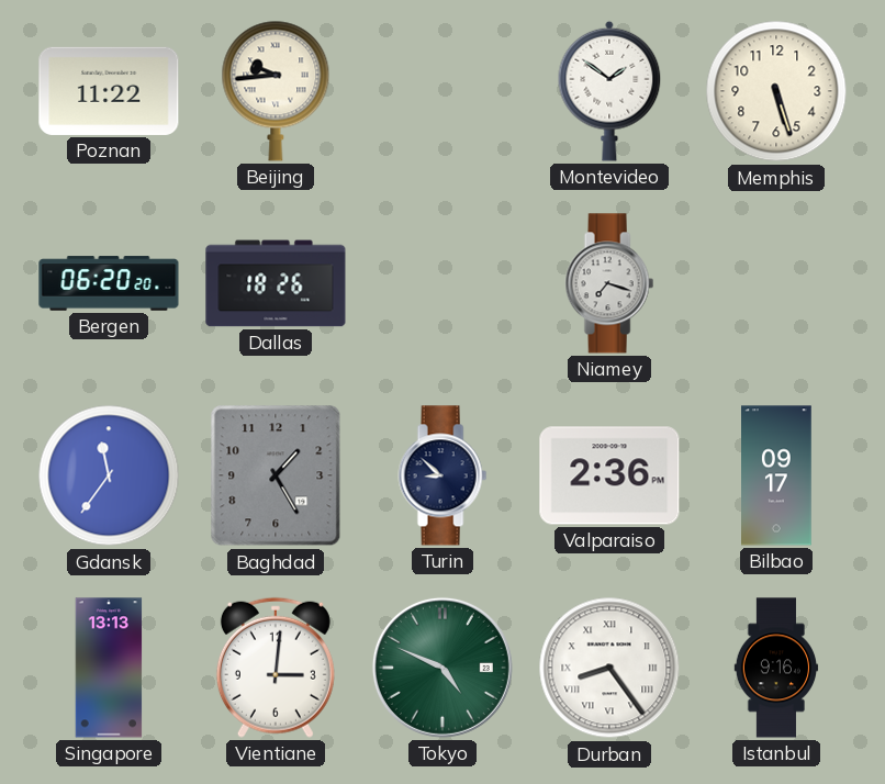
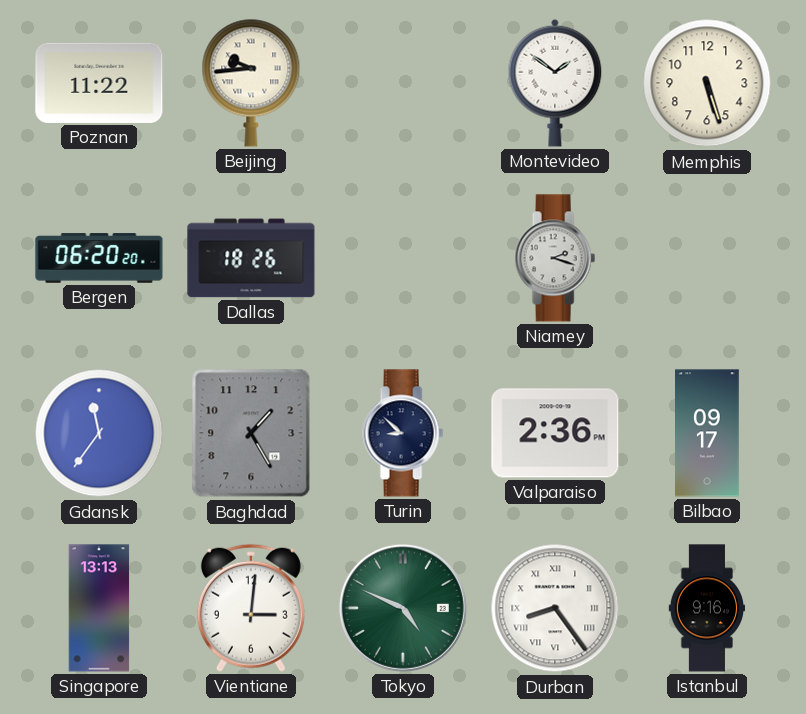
Niamey: 7:18 -> 2:18 (555, 258)
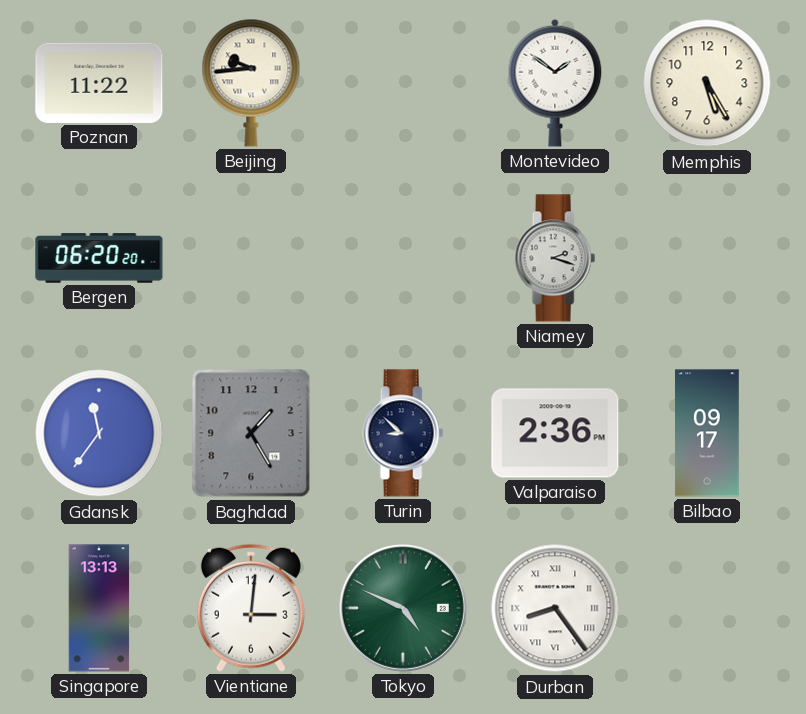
Memphis: 5:27 -> 5:25 (707, 83)
Dallas: 18:26 -> none (251, 258)
Istanbul: 9:16 -> none (707, 608)
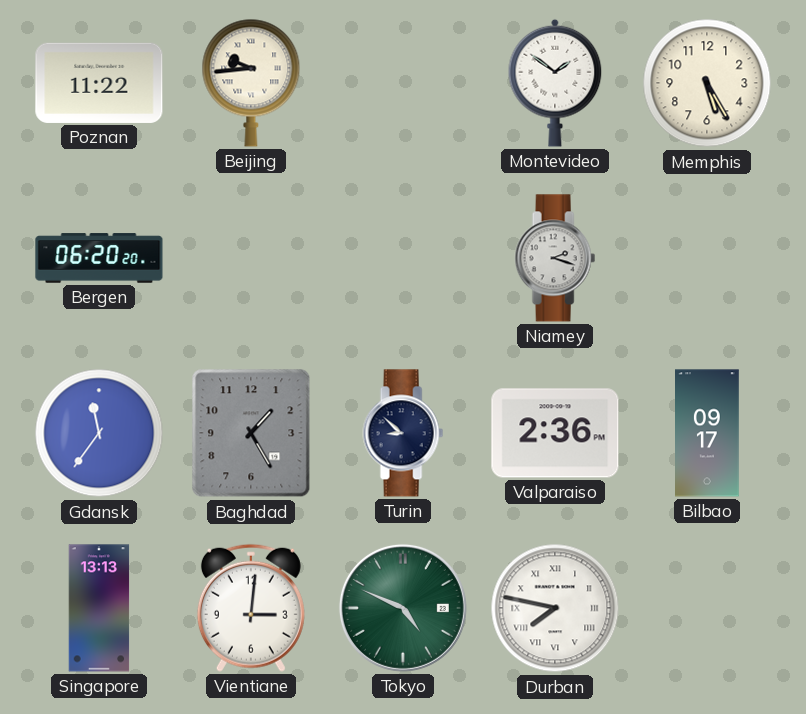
Durban: 8:24 -> 7:47 (555, 608)
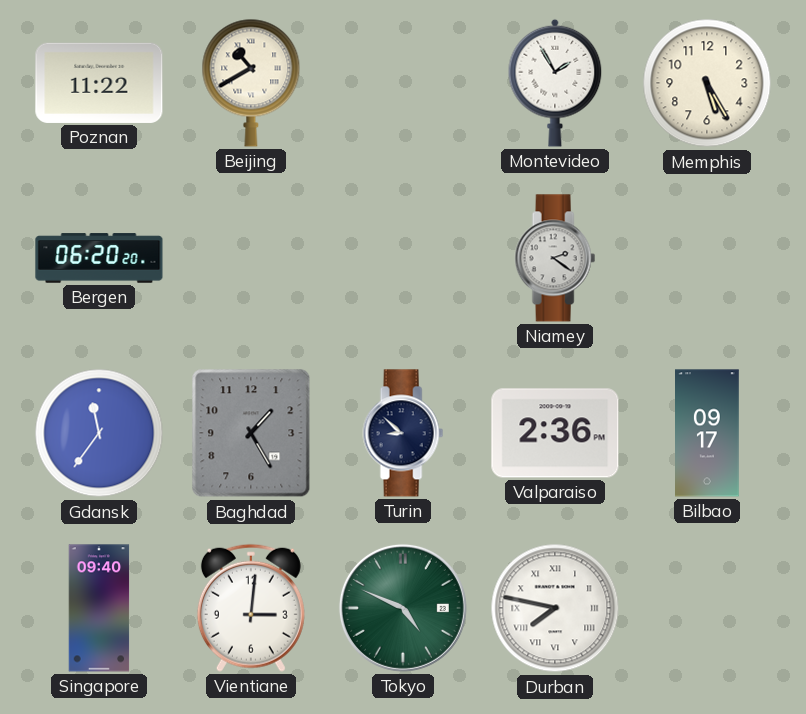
Beijing: 9:44 -> 10:40 (251, 83)
Montevideo: 1:51 -> 1:55 (555, 83)
Niamey: 2:18 -> 2:21 (555, 258)
Singapore: 13:13 -> 09:40 (99, 608)
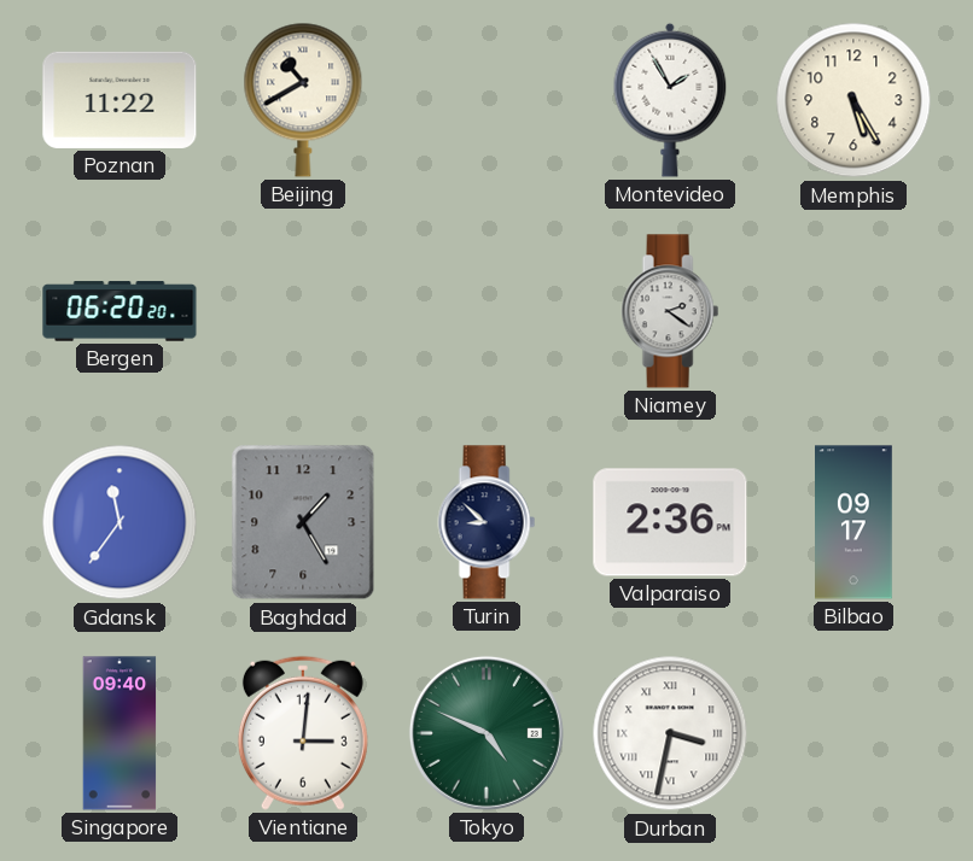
Durban: 7:47 -> 3:32 (670, 733)
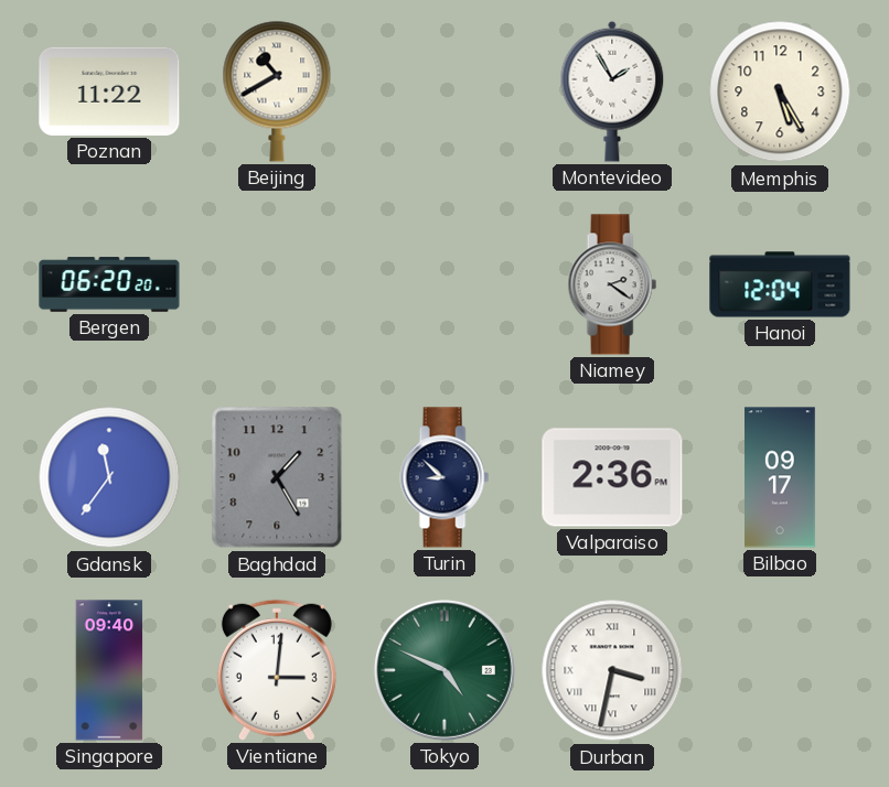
Hanoi: none -> 12:04 (780, 284)
